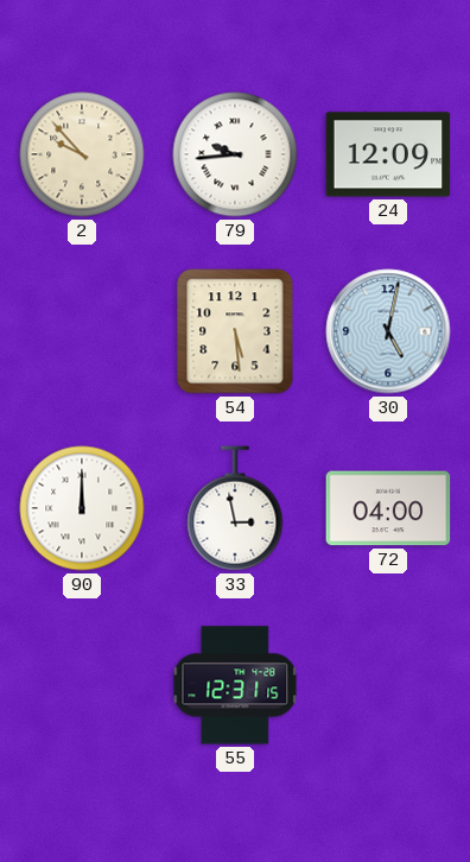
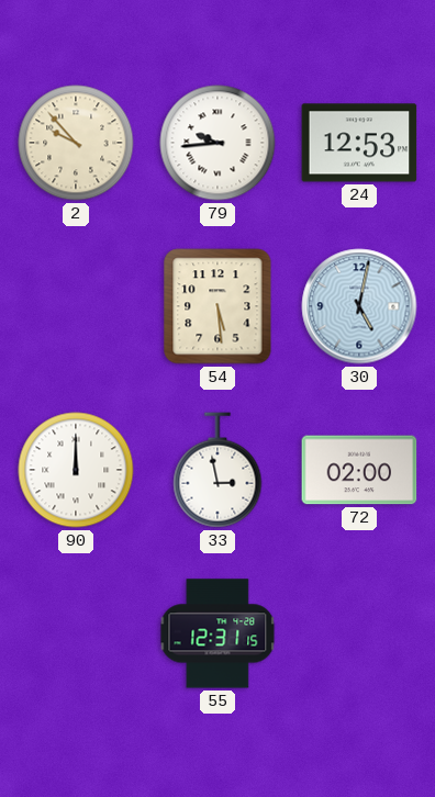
24: 12:09 -> 12:53 (359, 143)
72: 04:00 -> 02:00 (359, 470)
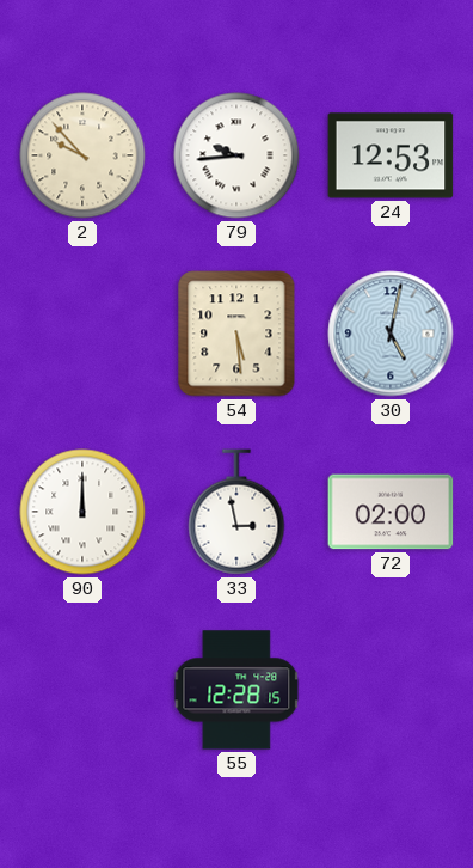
55: 12:31 -> 12:28 (236, 690)
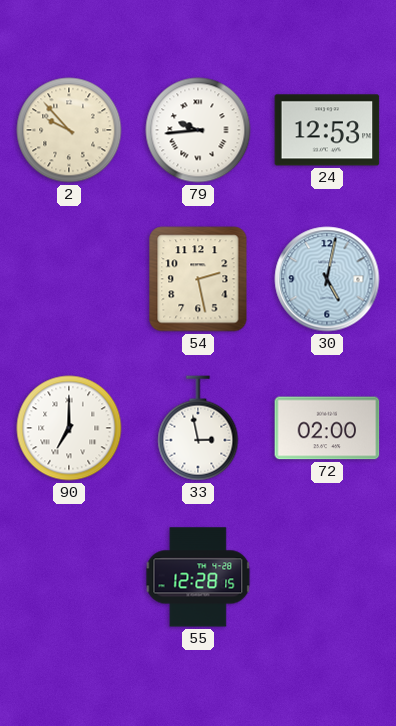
54: 5:29 -> 2:28 (198, 279)
90: 12:00 -> 7:00 (69, 428)
